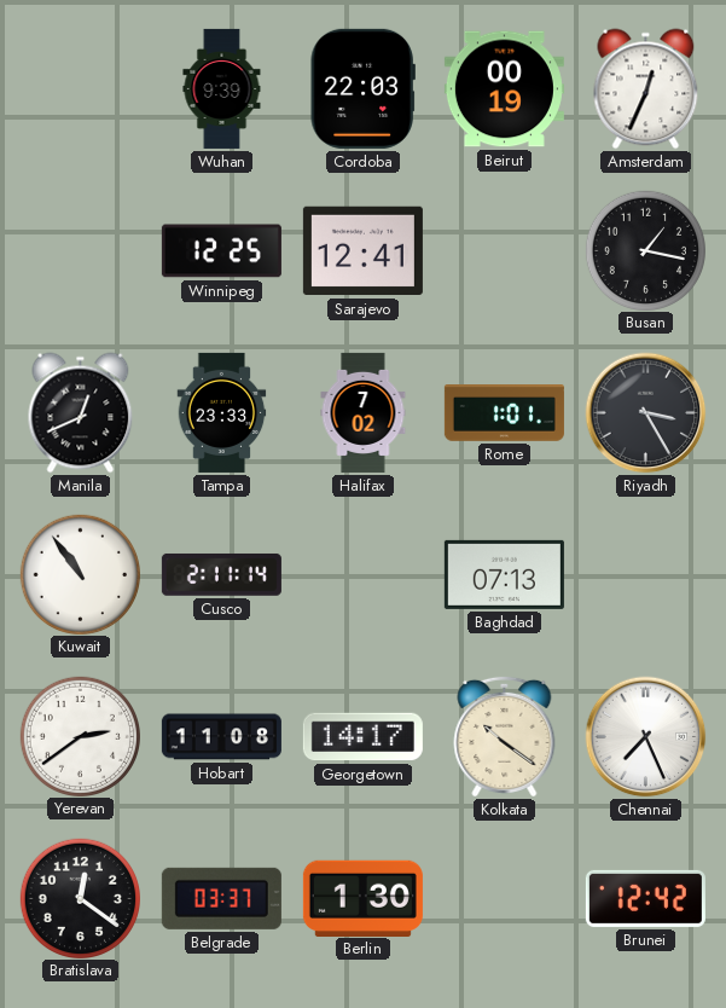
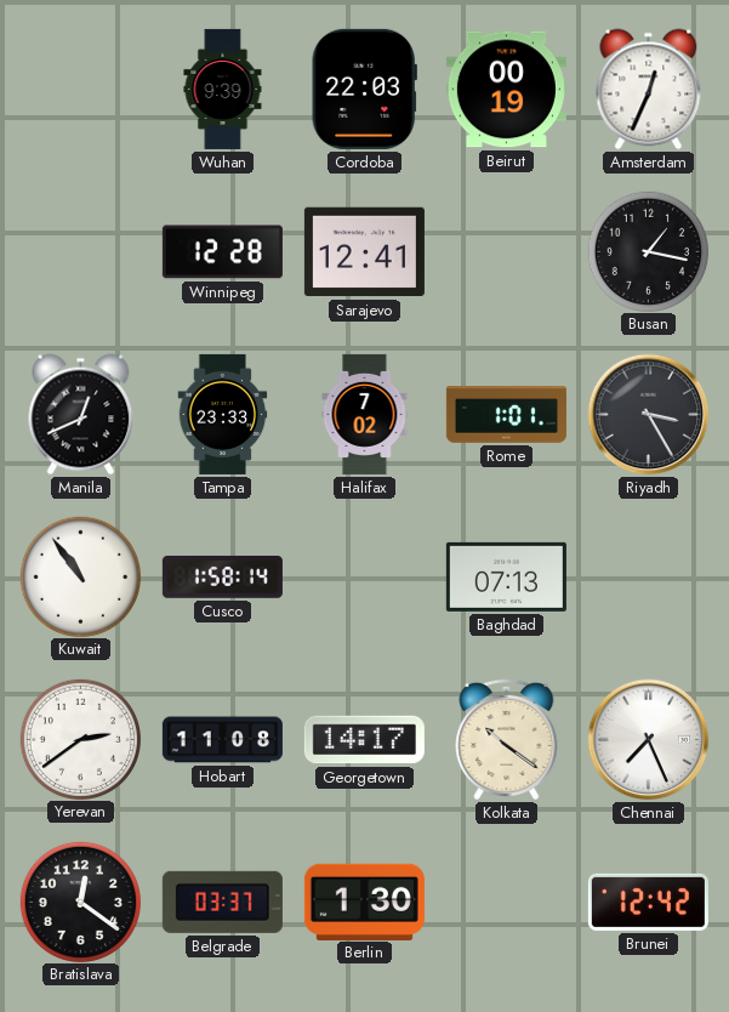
Winnipeg: 12:25 -> 12:28 (222, 252)
Cusco: 2:11 -> 1:58 (222, 578)
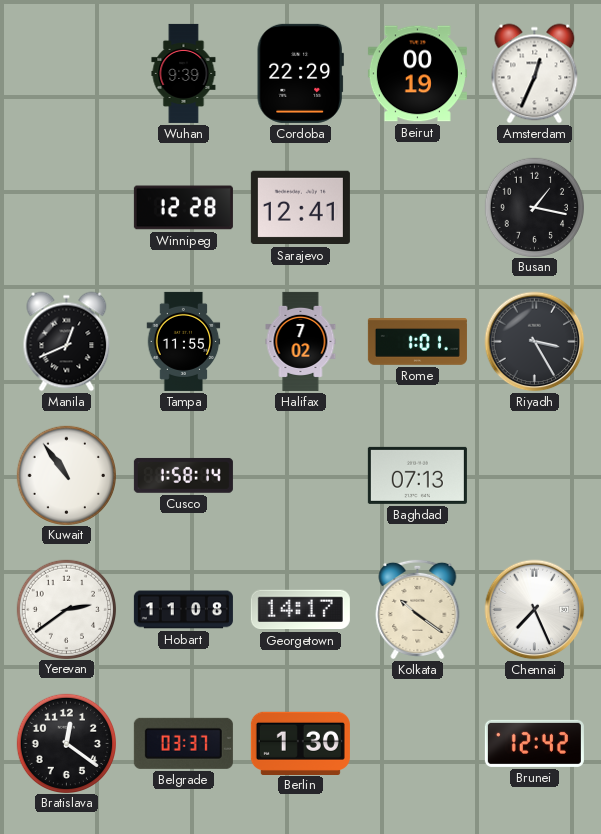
Cordoba: 22:03 -> 22:29 (300, 73)
Tampa: 23:33 -> 11:55 (184, 341)
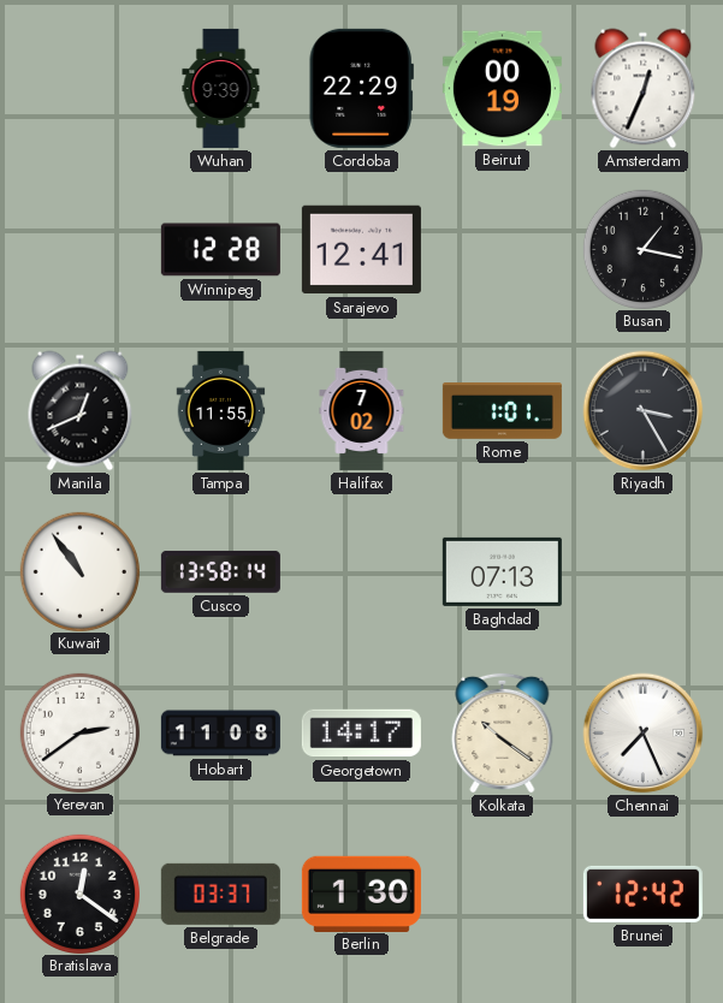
Cusco: 1:58 -> 13:58 (220, 572)
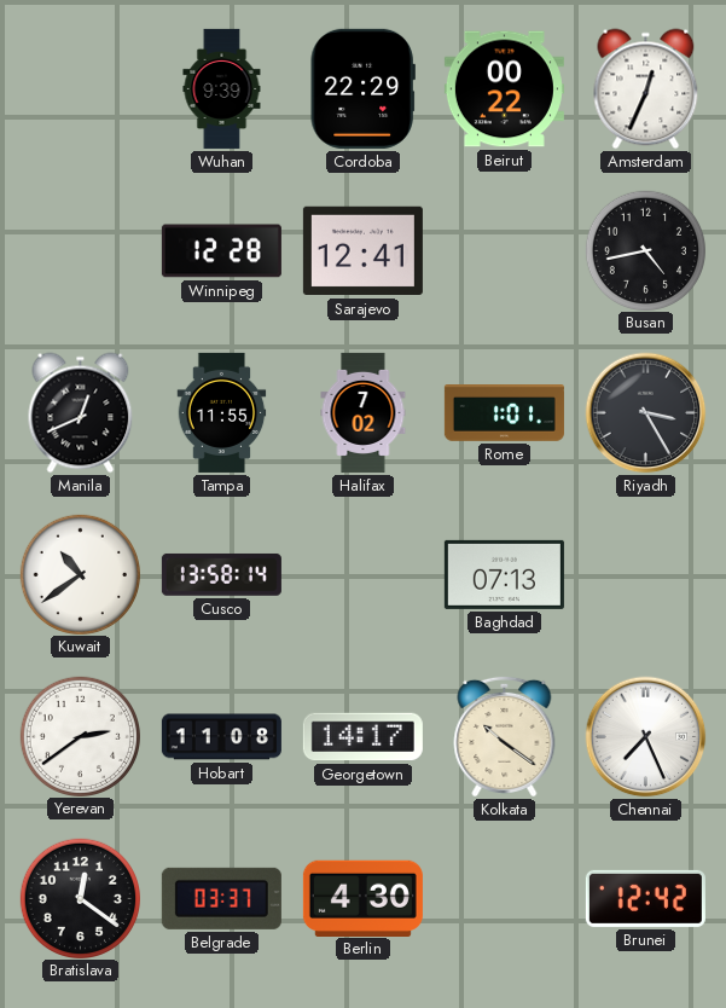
Beirut: 00:19 -> 00:22 (504, 89)
Busan: 1:17 -> 4:43 (645, 250)
Kuwait: 10:54 -> 10:39 (80, 574)
Berlin: 1:30 -> 4:30 (362, 898)
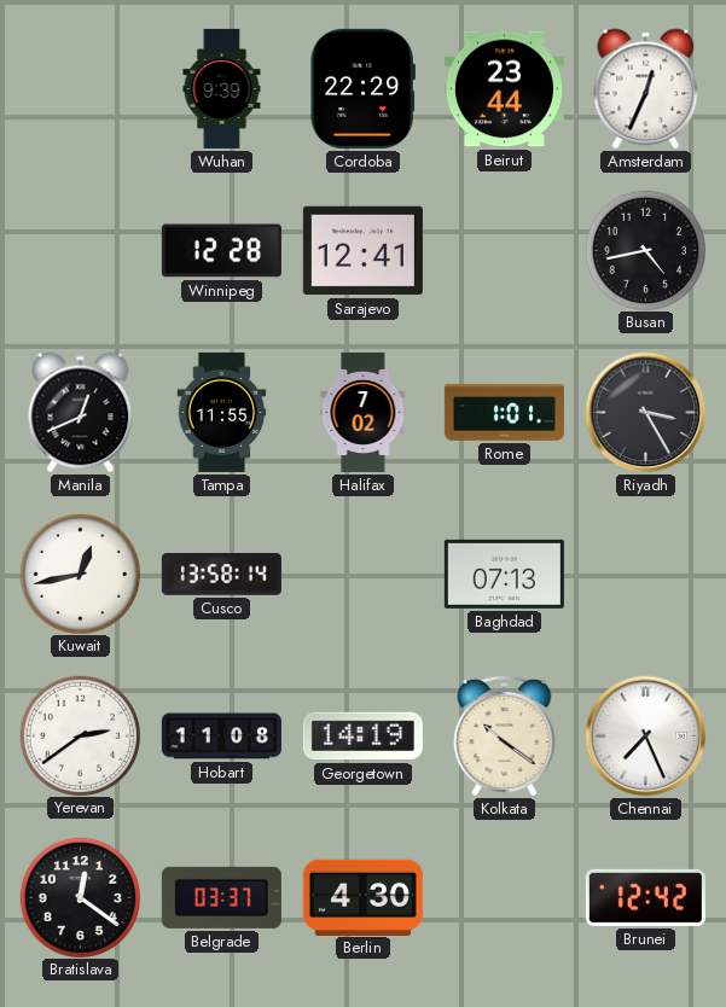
Beirut: 00:22 -> 23:44 (504, 89)
Kuwait: 10:39 -> 12:43 (80, 574)
Georgetown: 14:17 -> 14:19 (362, 737)
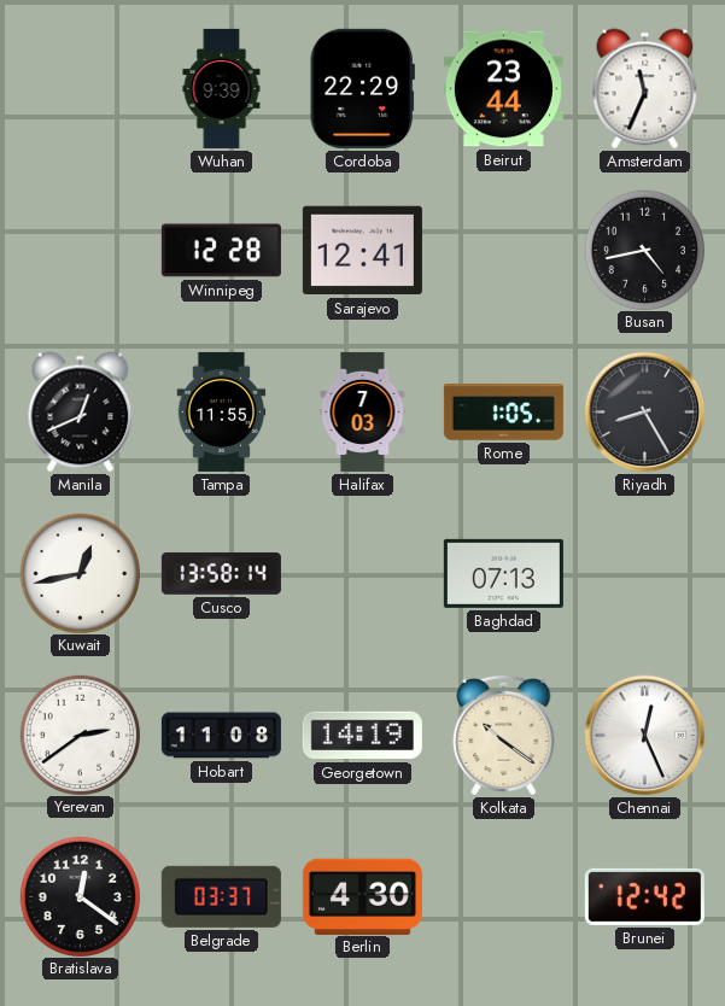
Amsterdam: 12:34 -> 11:34 (645, 89)
Halifax: 7:02 -> 7:03 (363, 411)
Rome: 1:01 -> 1:05 (503, 413)
Riyadh: 3:25 -> 8:25 (645, 413)
Chennai: 7:26 -> 12:26 (645, 736)
